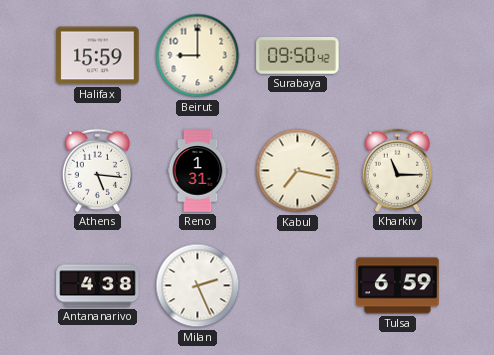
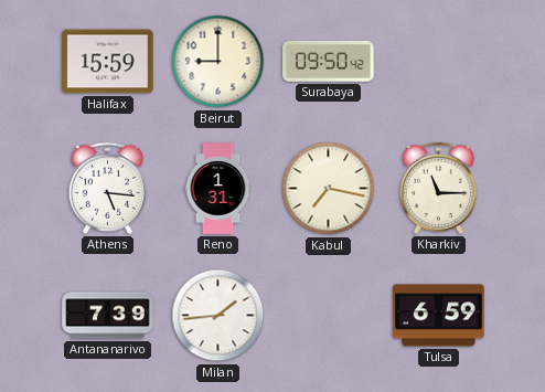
Antananarivo: 4:38 -> 7:39 (108, 316)
Milan: 2:26 -> 1:44 (218, 316)
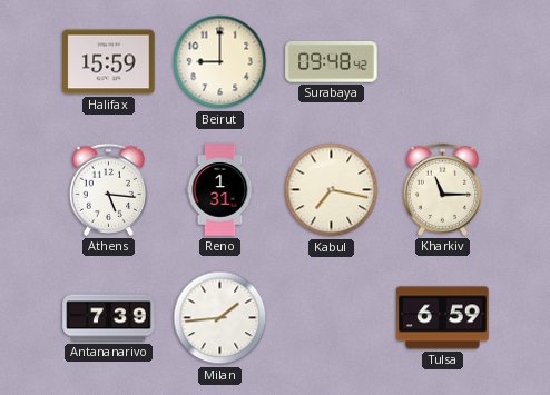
Surabaya: 09:50 -> 09:48 (332, 62)
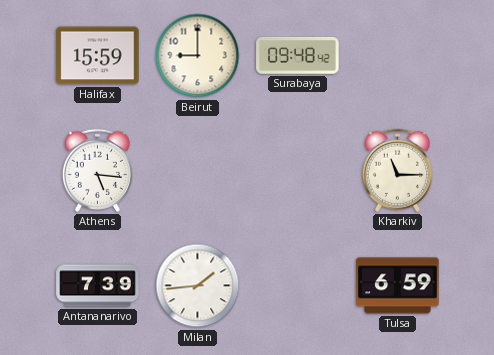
Reno: 1:31 -> none (220, 190)
Kabul: 7:17 -> none (332, 190)
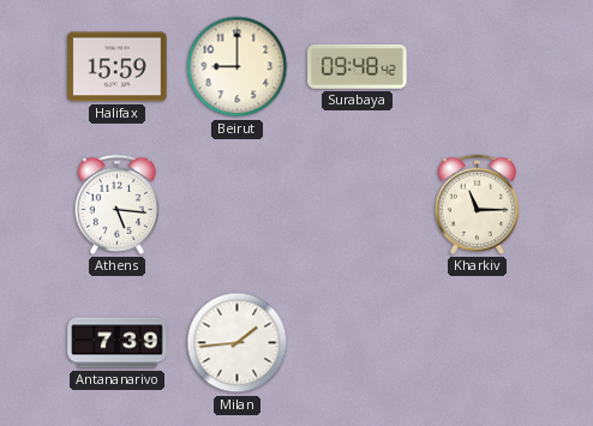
Tulsa: 6:59 -> none (398, 286)
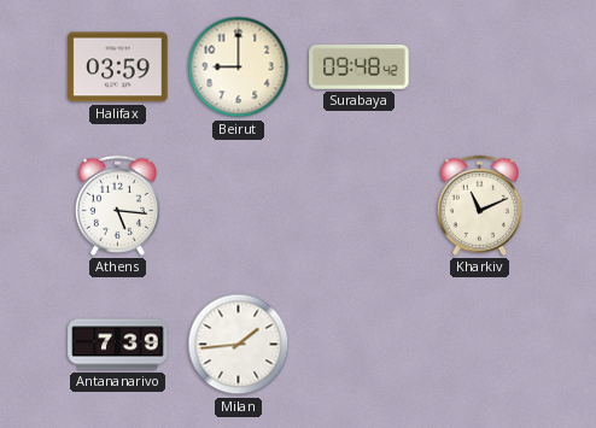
Halifax: 15:59 -> 03:59 (118, 68)
Kharkiv: 11:15 -> 11:11 (479, 205)
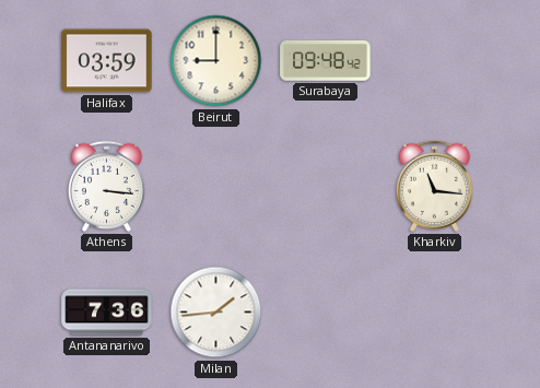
Athens: 5:16 -> 3:16 (106, 186)
Kharkiv: 11:11 -> 11:16 (434, 186)
Antananarivo: 7:39 -> 7:36 (107, 313)
